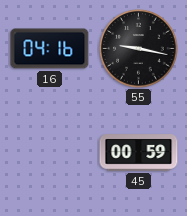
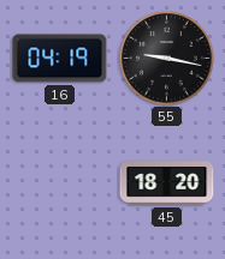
16: 04:16 -> 04:19 (60, 59)
45: 00:59 -> 18:20 (167, 183)
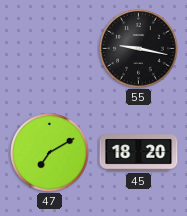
16: 04:19 -> none (60, 59)
47: none -> 7:10 (50, 153)
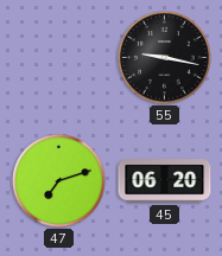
47: 7:10 -> 7:12 (59, 181)
45: 18:20 -> 06:20 (165, 181)
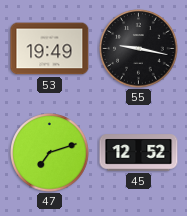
53: none -> 19:49 (50, 49)
45: 06:20 -> 12:52 (139, 153)
